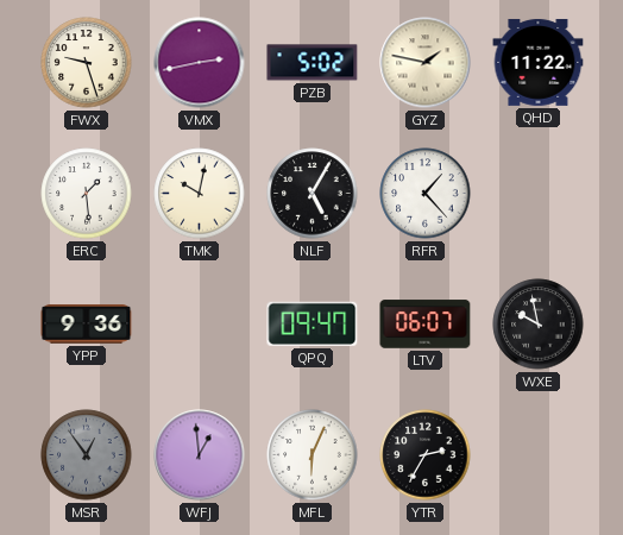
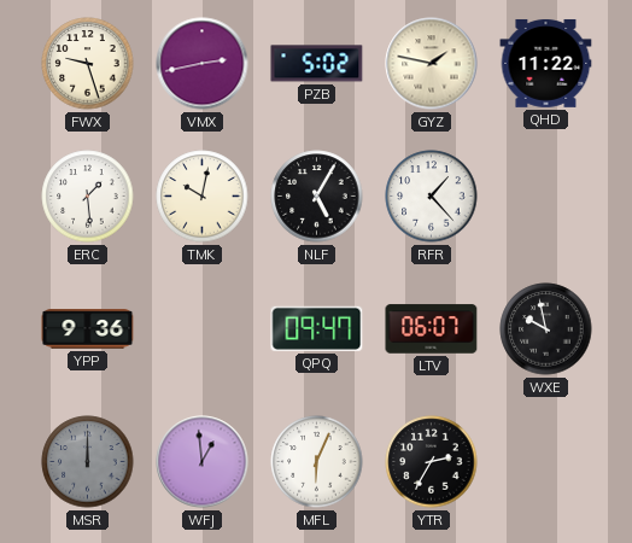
MSR: 12:54 -> 12:00 (88, 462)
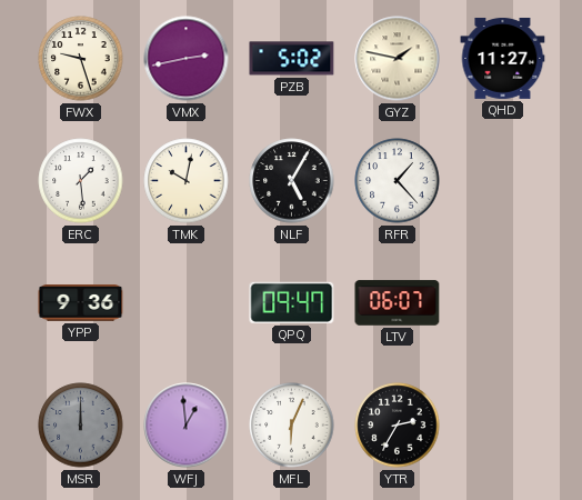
QHD: 11:22 -> 11:27 (503, 58)
WXE: 9:58 -> none (546, 329)
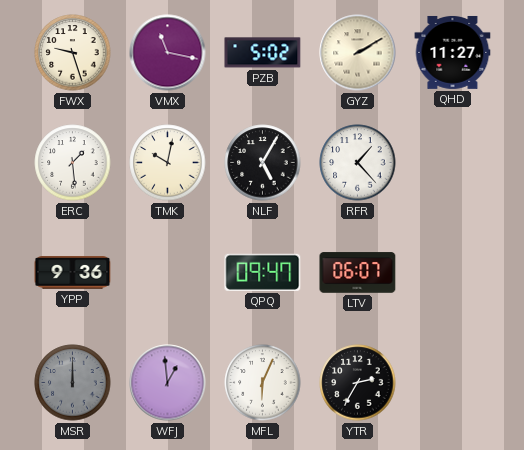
VMX: 2:43 -> 11:17 (168, 53)
GYZ: 1:47 -> 2:10 (358, 53)
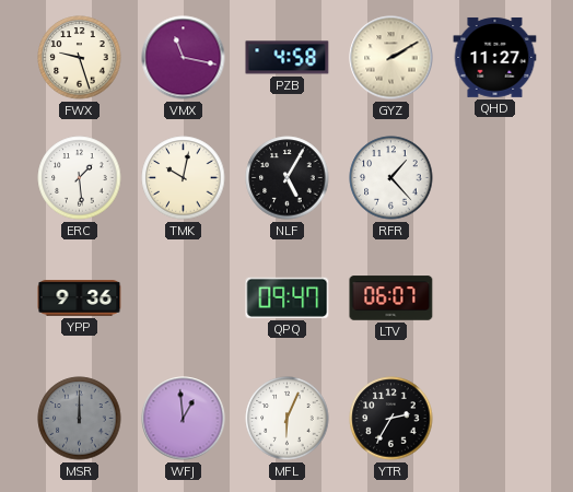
PZB: 5:02 -> 4:58 (288, 58)
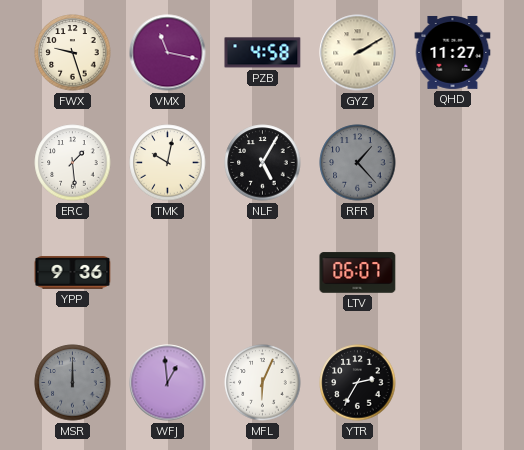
RFR dial: white -> grey (358, 163)
QPQ: 09:47 -> none (288, 297)
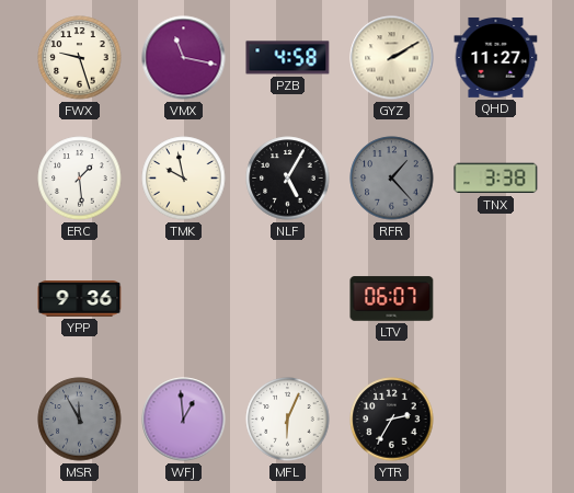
TMK: 10:02 -> 9:58 (184, 179)
TNX: none -> 3:38 (496, 179)
MSR: 12:00 -> 11:55 (80, 420)
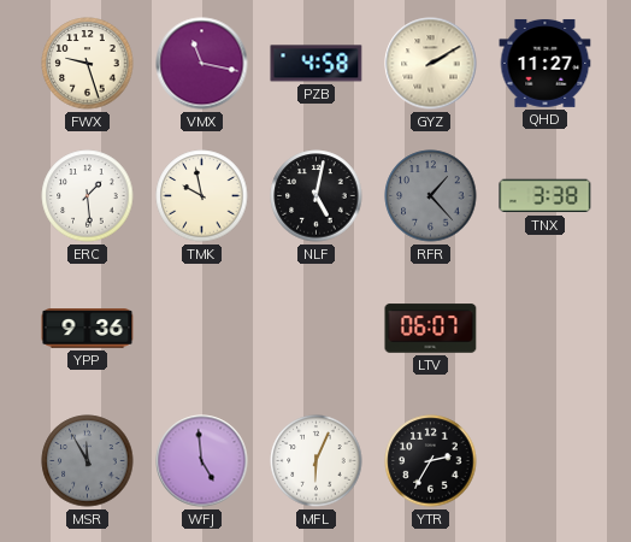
NLF: 5:05 -> 5:02 (317, 196)
WFJ: 12:59 -> 4:59 (202, 461)
